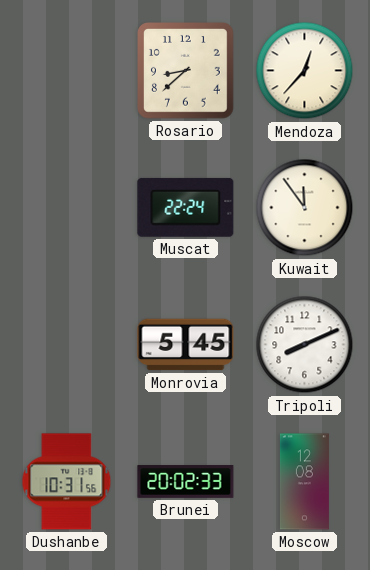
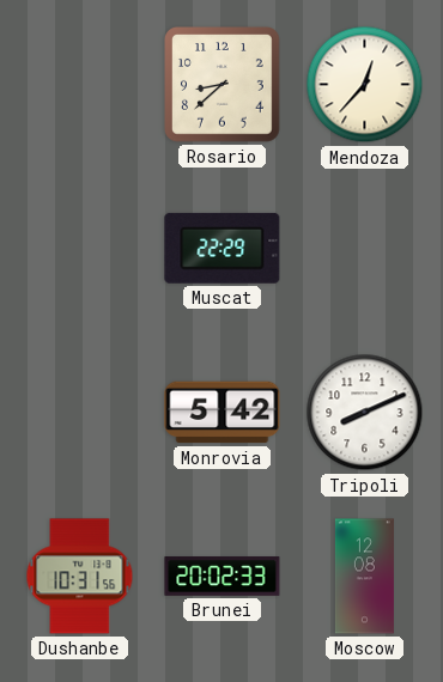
Muscat: 22:24 -> 22:29 (223, 248)
Kuwait: 11:54 -> none (305, 208)
Monrovia: 5:45 -> 5:42 (223, 413)
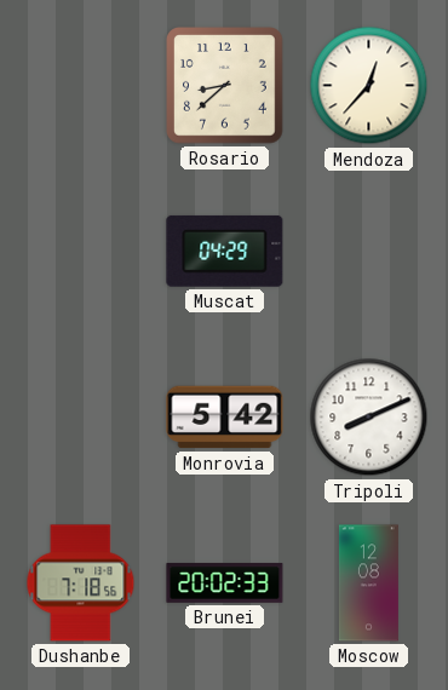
Muscat: 22:29 -> 04:29 (225, 251)
Dushanbe: 10:31 -> 7:18 (81, 583)
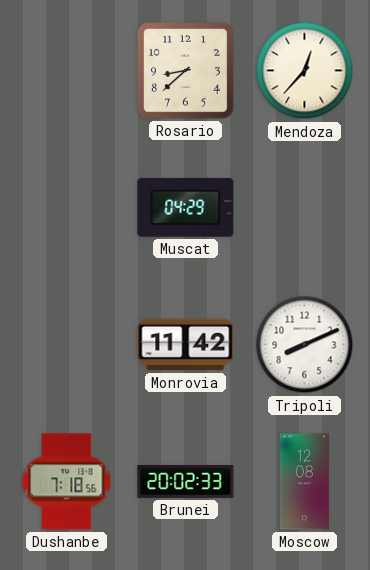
Monrovia: 5:42 -> 11:42 (186, 345)
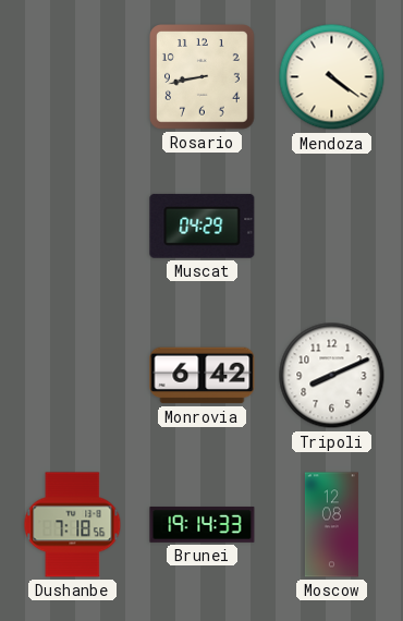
Rosario: 8:38 -> 8:43 (203, 77)
Mendoza: 12:37 -> 4:21 (332, 77)
Monrovia: 11:42 -> 6:42 (203, 376)
Brunei: 20:02 -> 19:14 (203, 525)
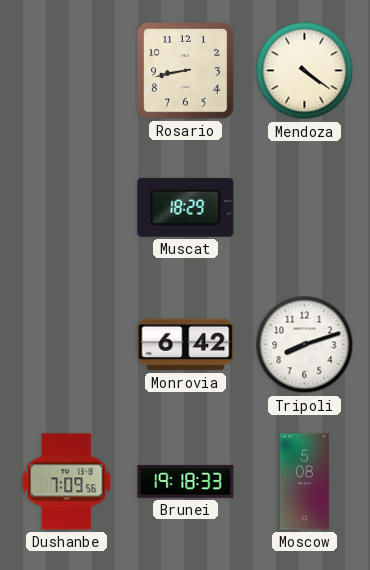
Muscat: 04:29 -> 18:29 (186, 207)
Tripoli: 8:11 -> 8:12 (305, 345)
Dushanbe: 7:18 -> 7:09 (67, 482)
Brunei: 19:14 -> 19:18 (186, 482)
Moscow: 12:08 -> 5:08 (304, 482)
